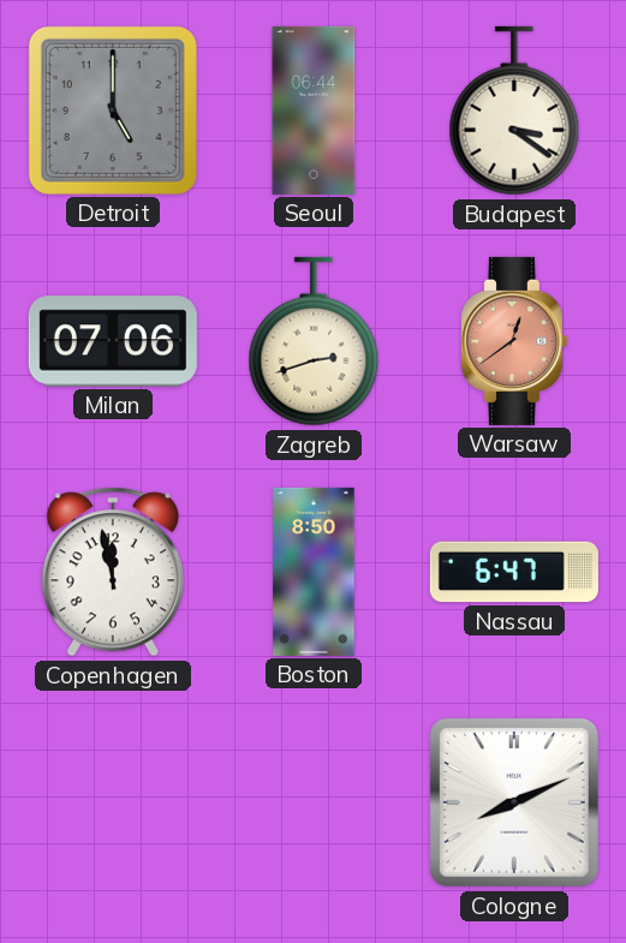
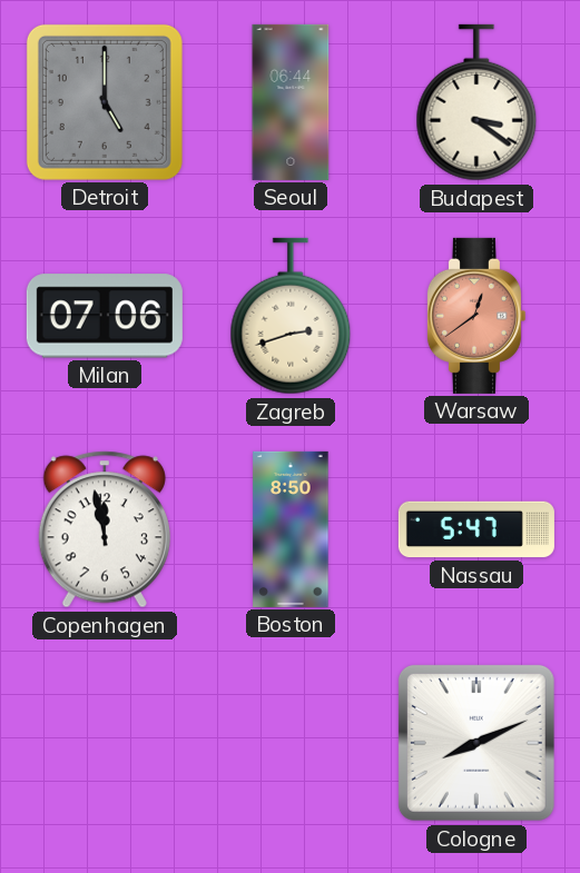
Nassau: 6:47 -> 5:47 (476, 529)
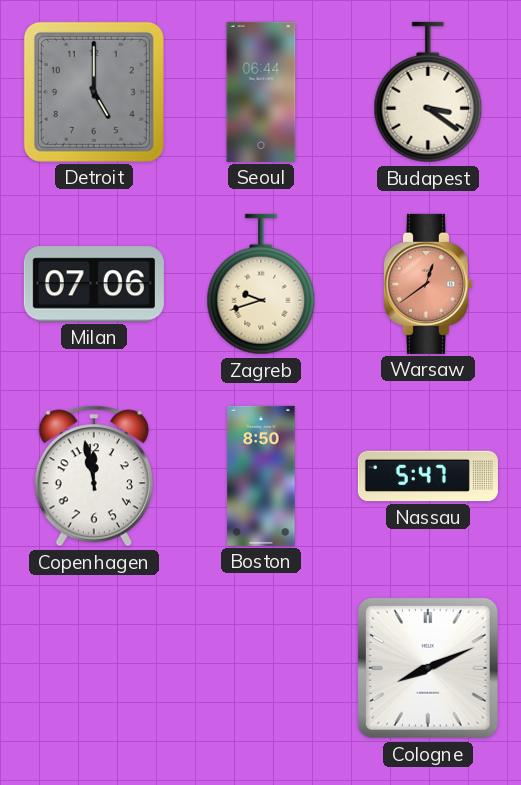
Zagreb: 2:42 -> 9:42 (261, 284)
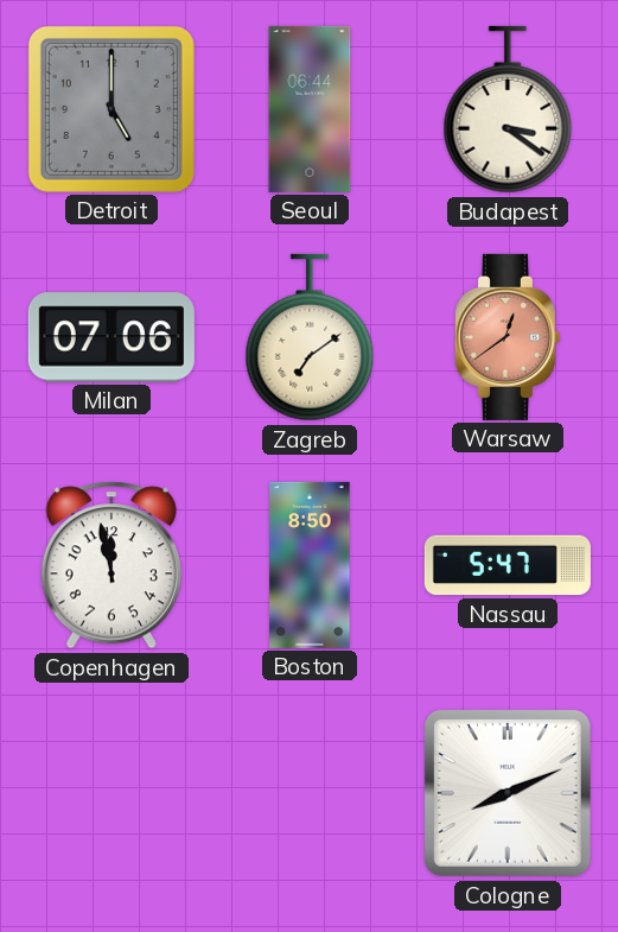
Zagreb: 9:42 -> 7:09 (310, 337)
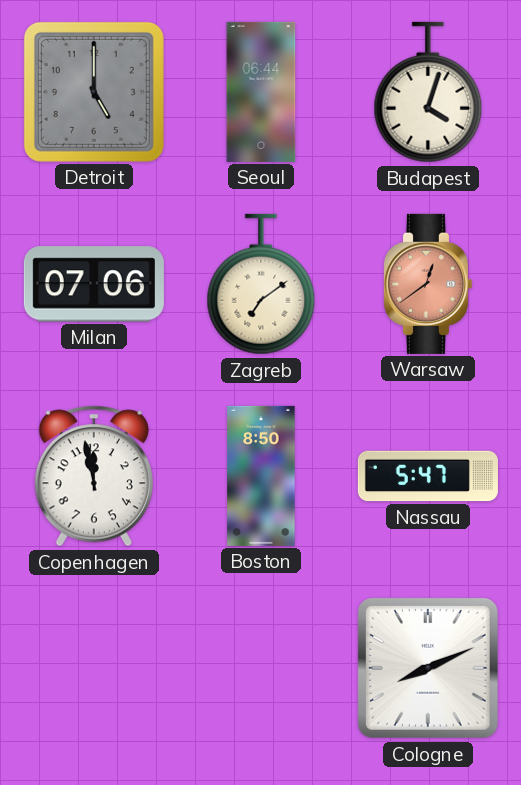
Budapest: 3:21 -> 4:03 (428, 92)
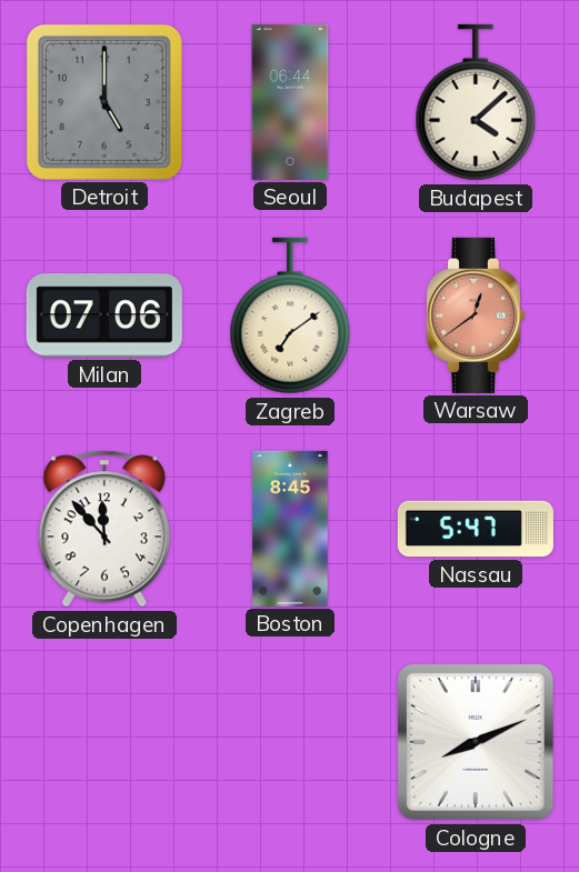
Budapest: 4:03 -> 4:08 (476, 102)
Copenhagen: 11:58 -> 11:53 (104, 529)
Boston: 8:50 -> 8:45 (290, 529)
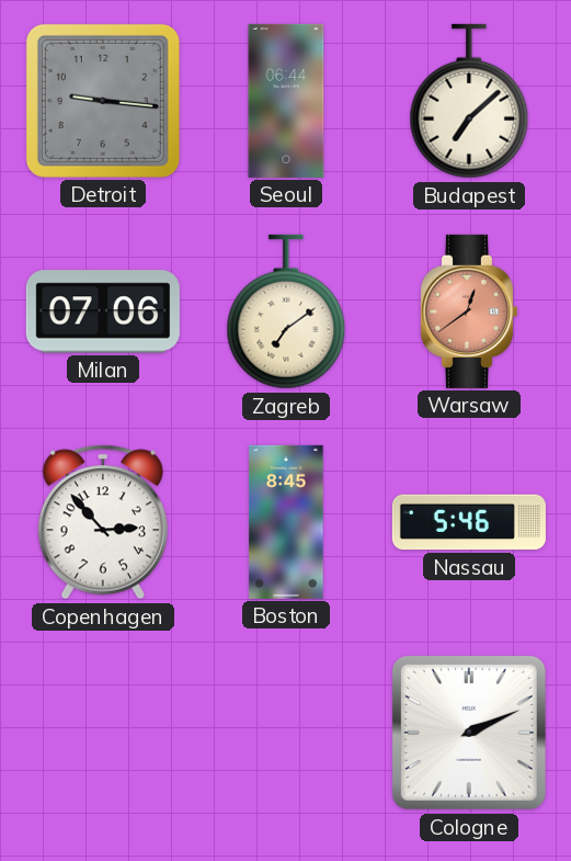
Detroit: 5:00 -> 9:16 (103, 101)
Budapest: 4:08 -> 7:08 (469, 101)
Copenhagen: 11:53 -> 2:53 (103, 522)
Nassau: 5:47 -> 5:46 (469, 522)
Cologne: 8:11 -> 2:11 (469, 733)
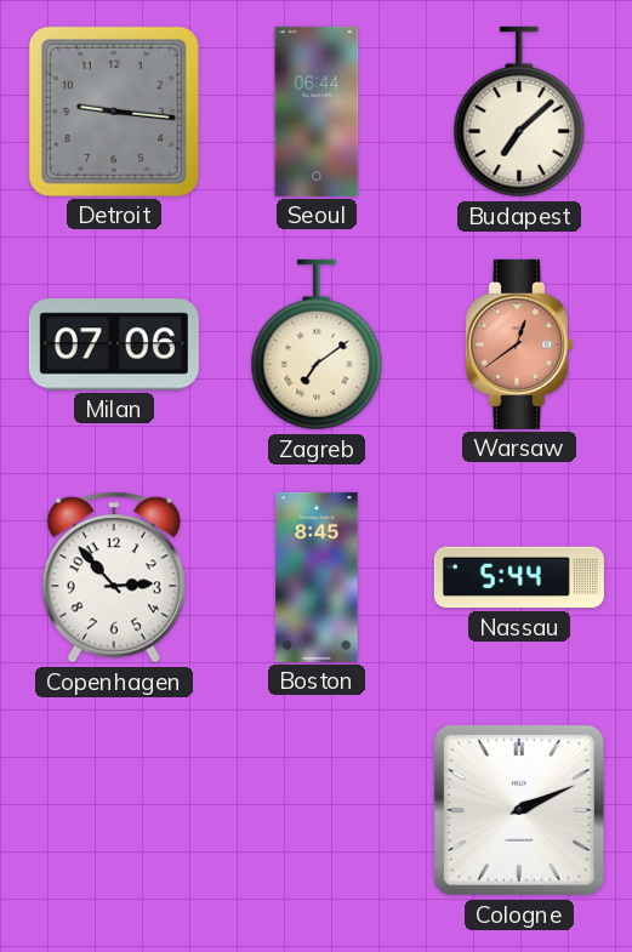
Nassau: 5:46 -> 5:44 (519, 577)
